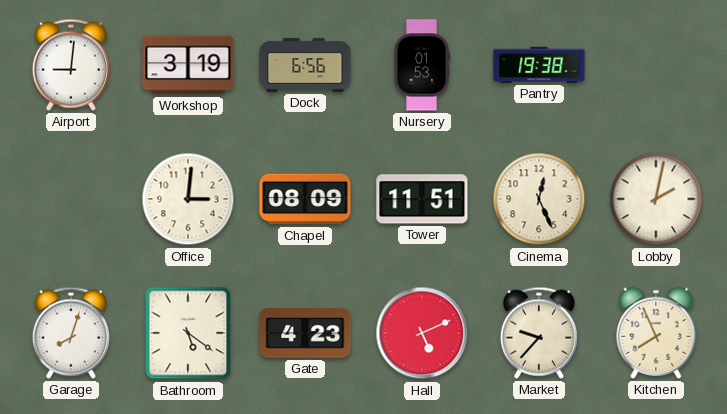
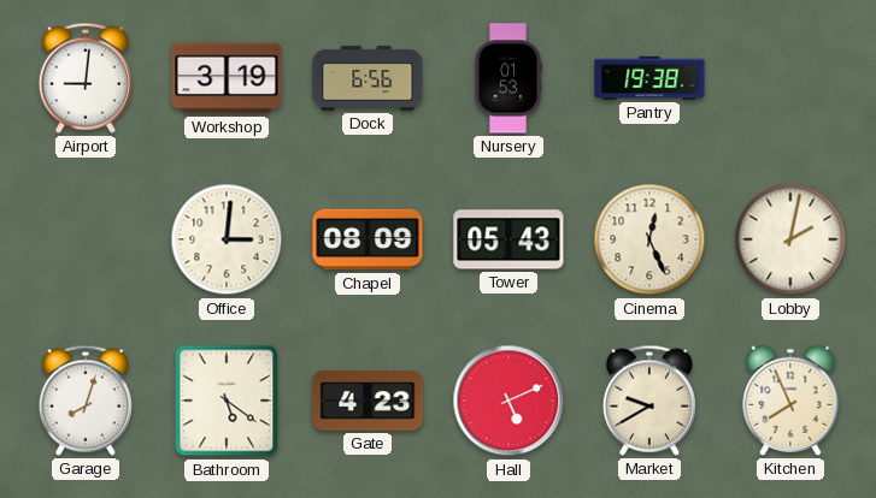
Tower: 11:51 -> 05:43 (508, 239)
Market: 9:37 -> 9:40 (649, 401)
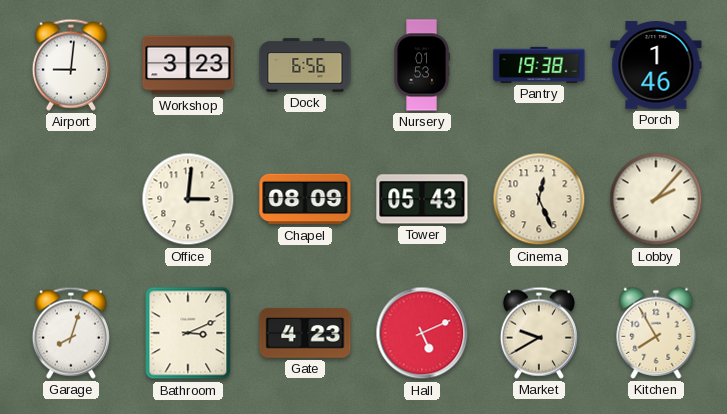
Workshop: 3:19 -> 3:23 (188, 65)
Porch: none -> 1:46 (656, 65)
Lobby: 2:02 -> 2:07 (656, 199)
Bathroom: 5:21 -> 3:11 (188, 333)
Kitchen: 7:56 -> 7:55 (656, 333)
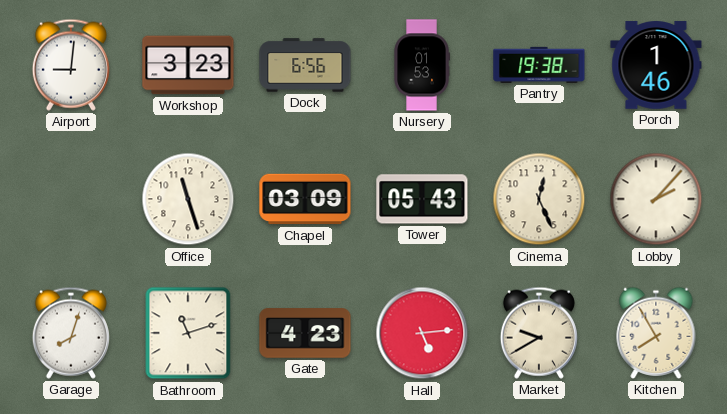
Office: 3:01 -> 11:27 (188, 199)
Chapel: 08:09 -> 03:09 (305, 199)
Bathroom: 3:11 -> 11:12 (188, 333)
Hall: 5:11 -> 5:14 (422, 333)
